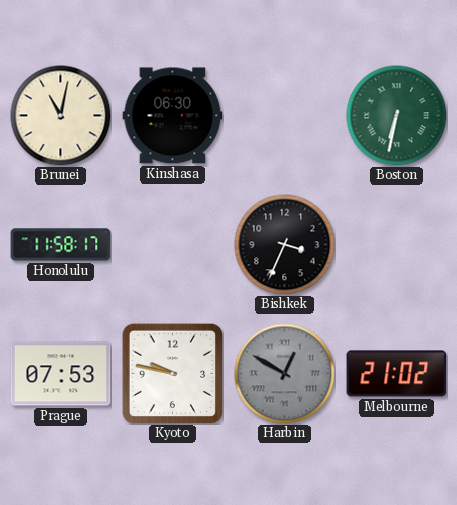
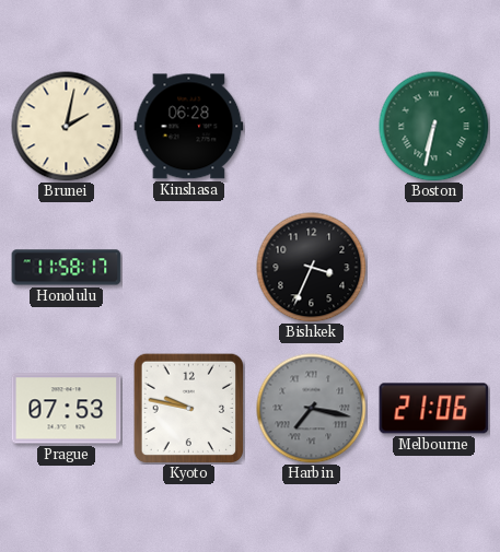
Brunei: 11:02 -> 2:02 (67, 127)
Kinshasa: 06:30 -> 06:28 (189, 127)
Harbin: 12:50 -> 7:17 (312, 409)
Melbourne: 21:02 -> 21:06 (434, 409)
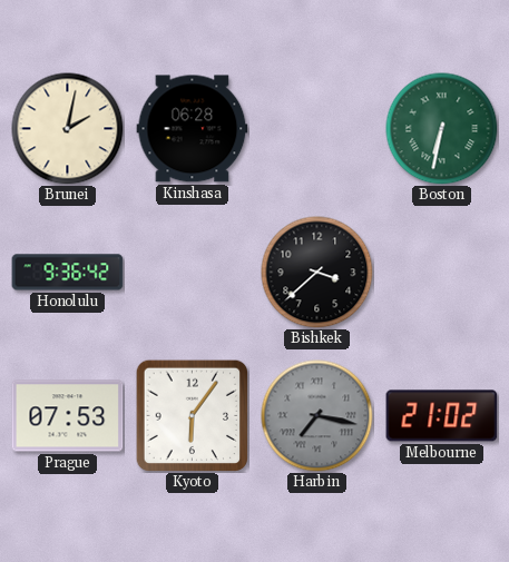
Honolulu: 11:58 -> 9:36 (68, 273)
Bishkek: 3:34 -> 3:38 (317, 273)
Kyoto: 9:47 -> 6:06 (192, 415)
Melbourne: 21:06 -> 21:02 (442, 416)
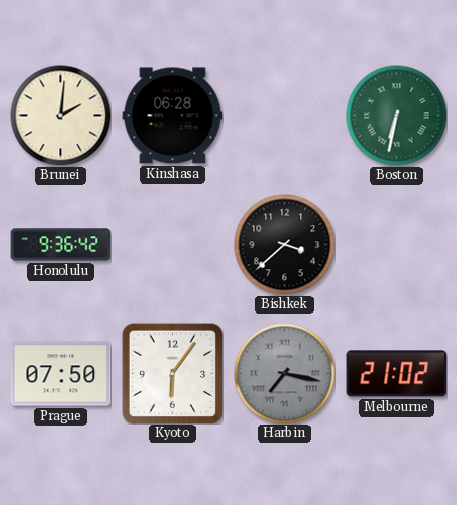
Brunei: 2:02 -> 2:01 (61, 116)
Prague: 07:53 -> 07:50 (61, 374)
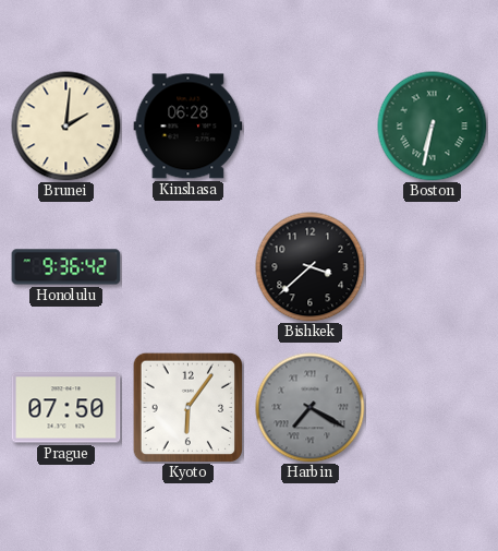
Harbin: 7:17 -> 7:20 (311, 408)
Melbourne: 21:02 -> none (397, 374)
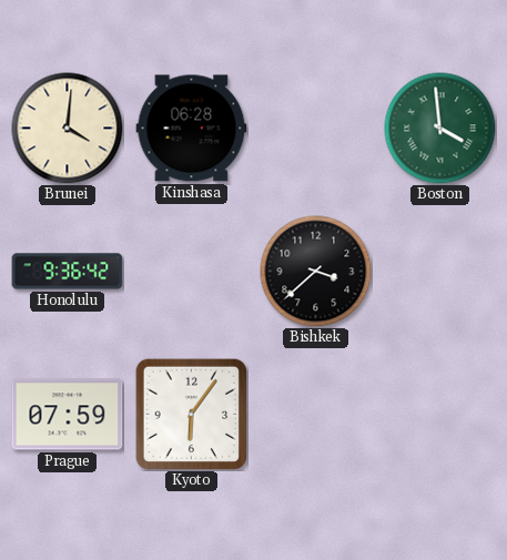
Brunei: 2:01 -> 4:01 (68, 129)
Boston: 6:32 -> 3:59 (440, 129)
Prague: 07:50 -> 07:59 (68, 415)
Harbin: 7:20 -> none (311, 408)
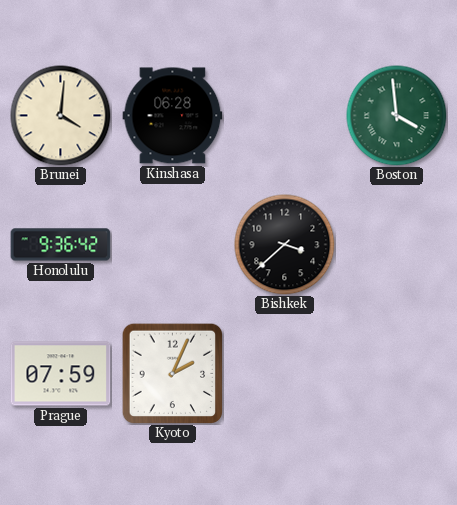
Kyoto: 6:06 -> 2:04 (172, 373)
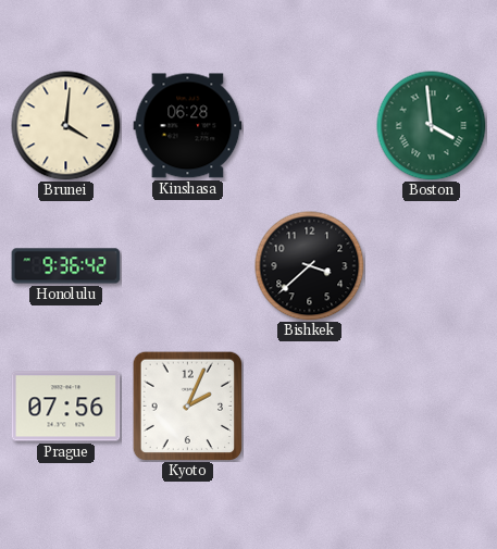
Prague: 07:59 -> 07:56 (66, 407)
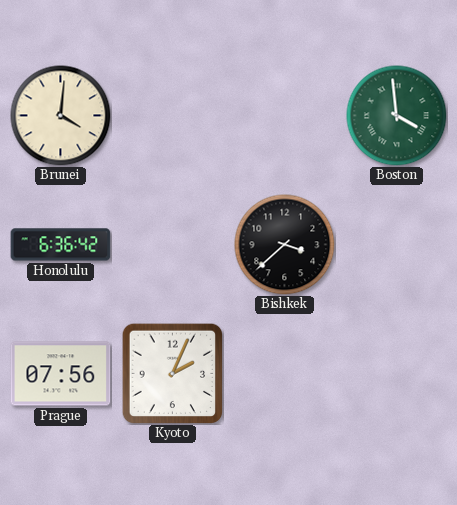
Kinshasa: 06:28 -> none (188, 126)
Honolulu: 9:36 -> 6:36 (61, 245)
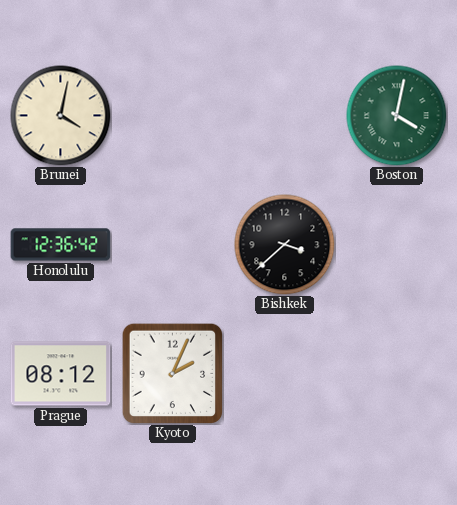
Brunei: 4:01 -> 4:02 (61, 116)
Boston: 3:59 -> 4:02 (397, 116)
Honolulu: 6:36 -> 12:36 (61, 245)
Prague: 07:56 -> 08:12 (61, 374)
